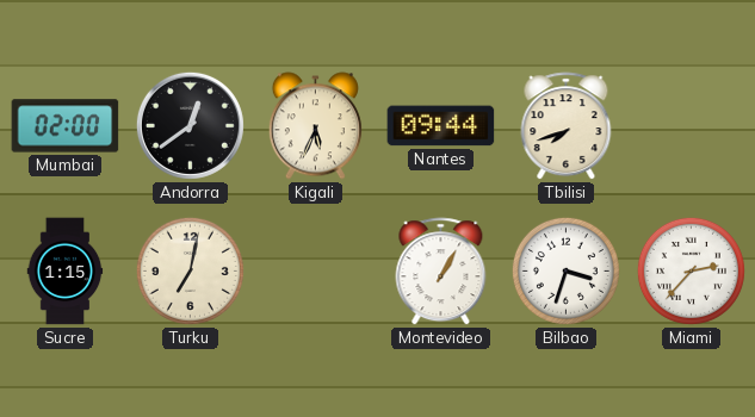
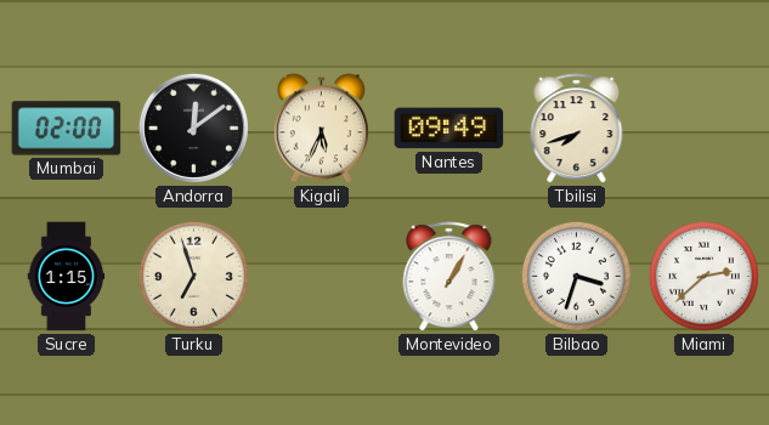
Andorra: 12:39 -> 12:09 (193, 127)
Nantes: 09:44 -> 09:49 (449, 129)
Turku: 7:02 -> 6:57 (193, 276)
Miami: 2:37 -> 2:38 (703, 276)
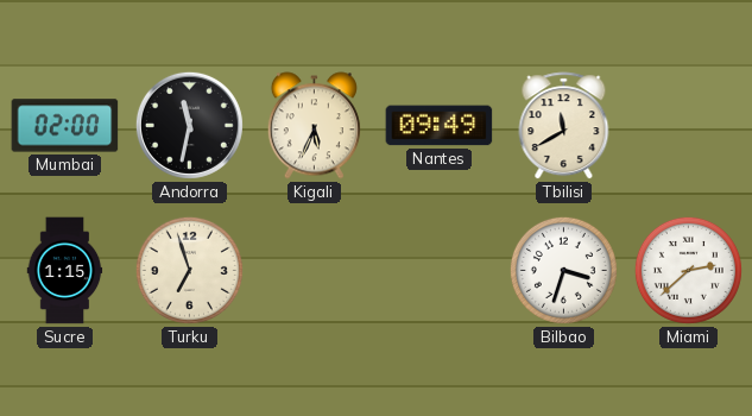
Andorra: 12:09 -> 11:32 (189, 125)
Tbilisi: 7:42 -> 11:40 (564, 126)
Montevideo: 1:05 -> none (449, 277)
